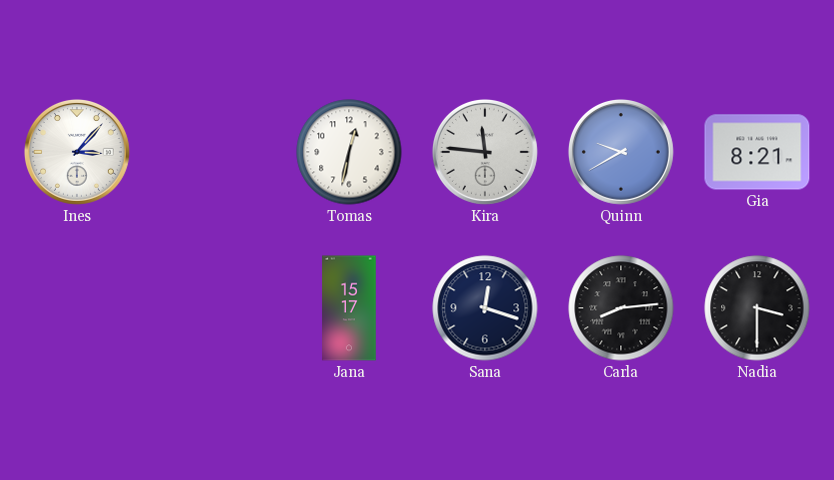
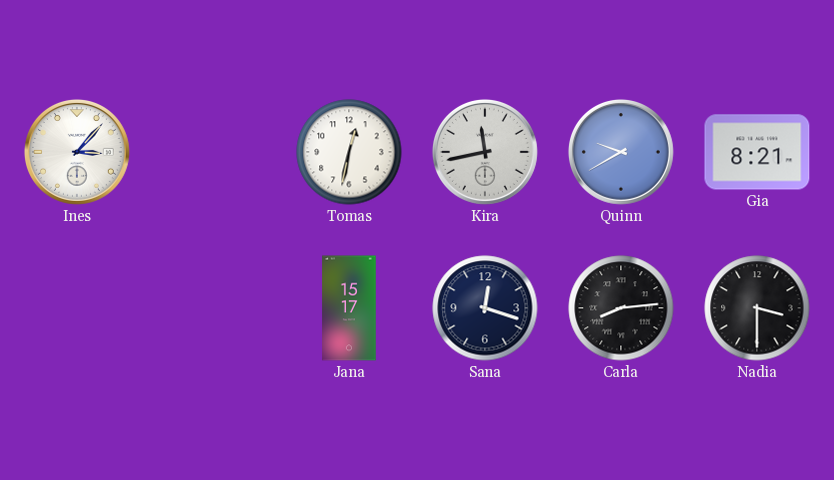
Kira: 11:46 -> 11:43 (485, 152)
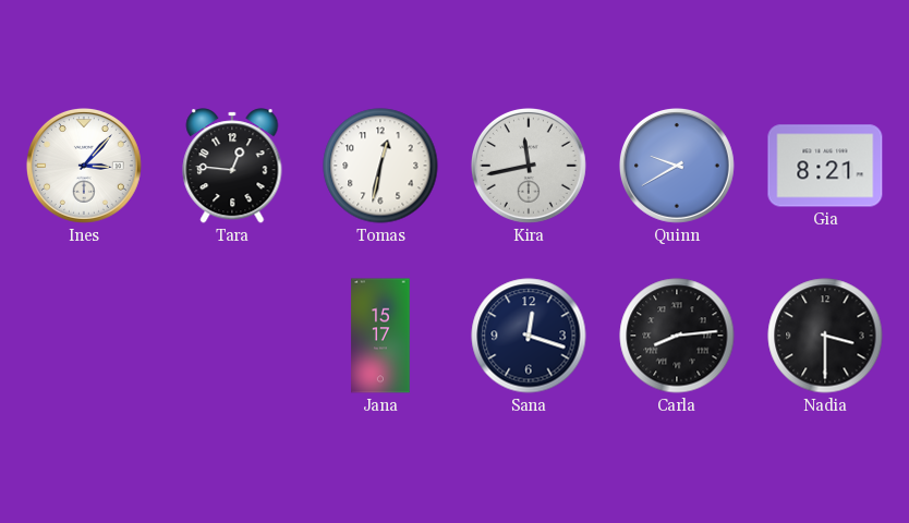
Tara: none -> 12:46 (232, 166)
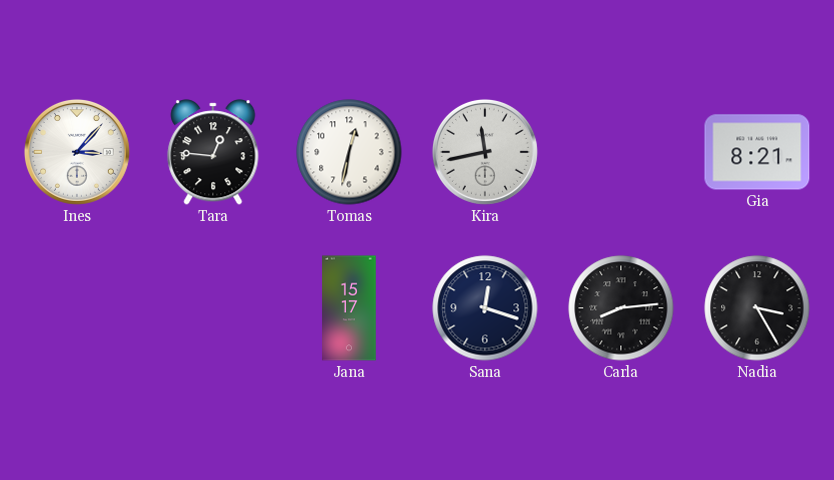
Quinn: 9:40 -> none (677, 166)
Nadia: 3:30 -> 3:25 (757, 308)
